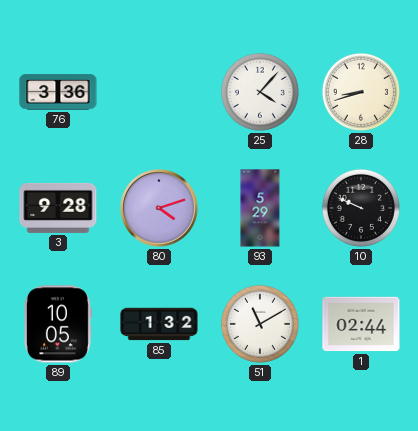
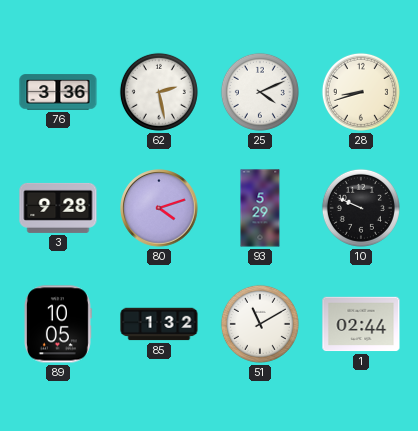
62: none -> 2:28 (159, 92)
25: 4:07 -> 4:11 (260, 92)
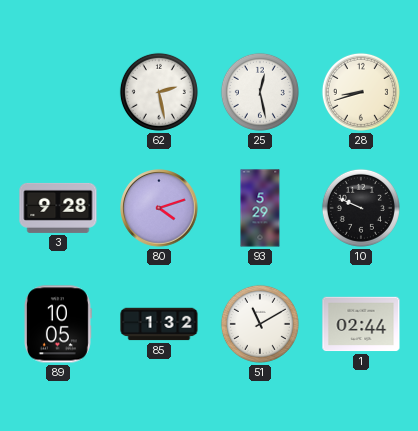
76: 3:36 -> none (58, 92)
25: 4:11 -> 12:28 (260, 92)
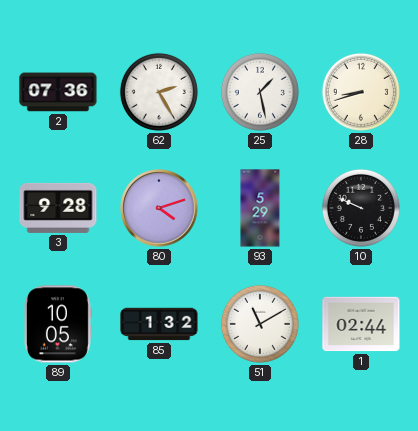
2: none -> 07:36 (58, 92)
62: 2:28 -> 2:25 (159, 92)
25: 12:28 -> 1:28 (260, 92)
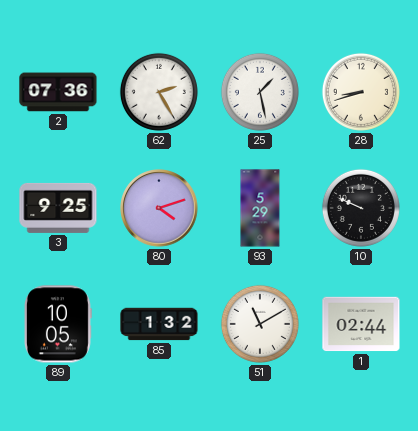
3: 9:28 -> 9:25 (58, 208)
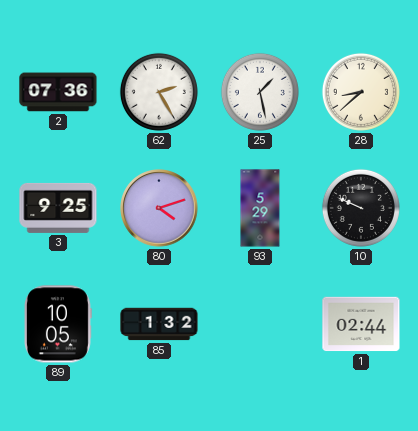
28: 8:42 -> 8:38 (361, 92)
51: 11:10 -> none (260, 324)
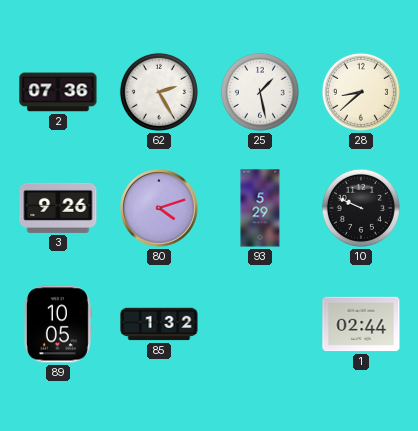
3: 9:25 -> 9:26 (58, 208)
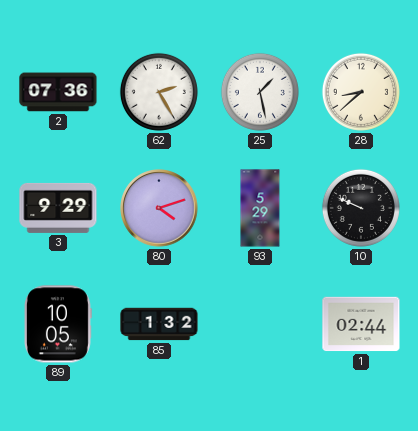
3: 9:26 -> 9:29 (58, 208)
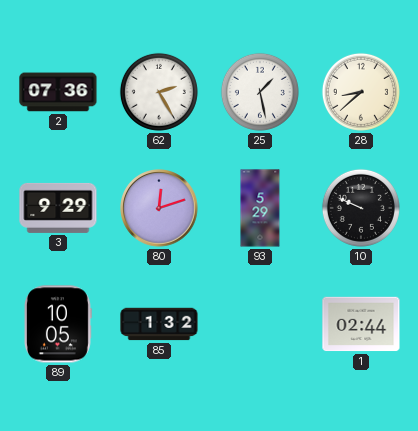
80: 4:12 -> 12:12 (159, 208)
